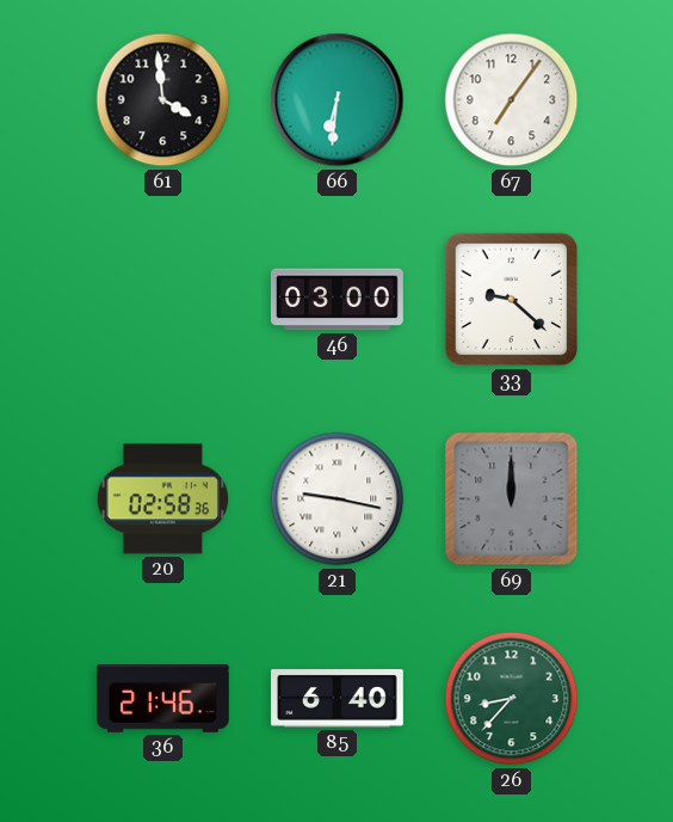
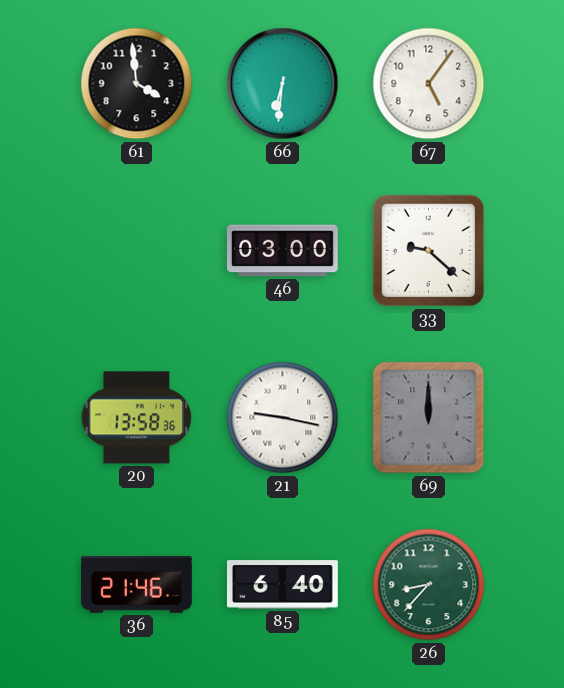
67: 7:06 -> 5:06 (429, 84)
20: 02:58 -> 13:58 (137, 418)
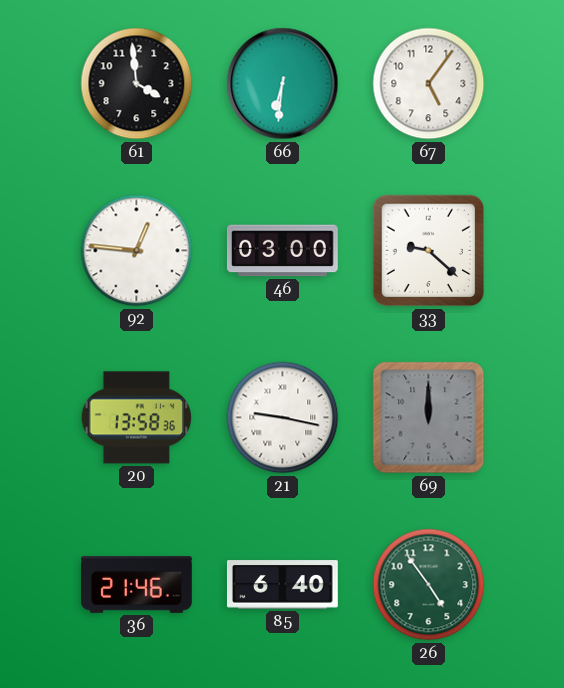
92: none -> 12:46 (137, 251)
26: 8:37 -> 4:54 (429, 585)
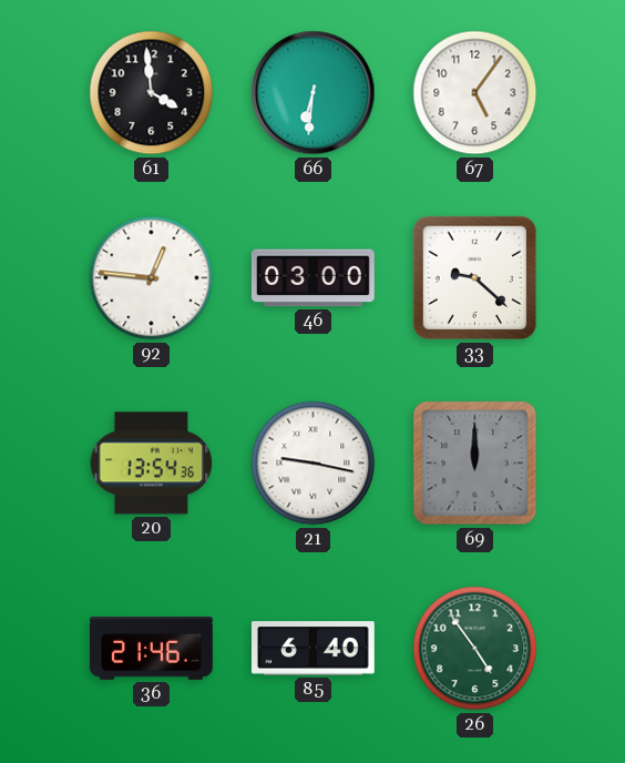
20: 13:58 -> 13:54 (152, 464)
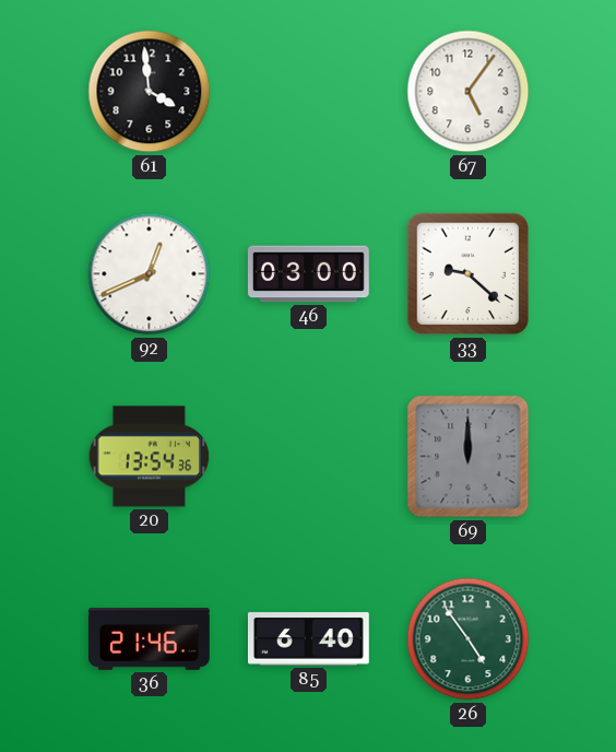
66: 6:31 -> none (314, 93)
92: 12:46 -> 12:41 (150, 274)
21: 9:17 -> none (314, 464)
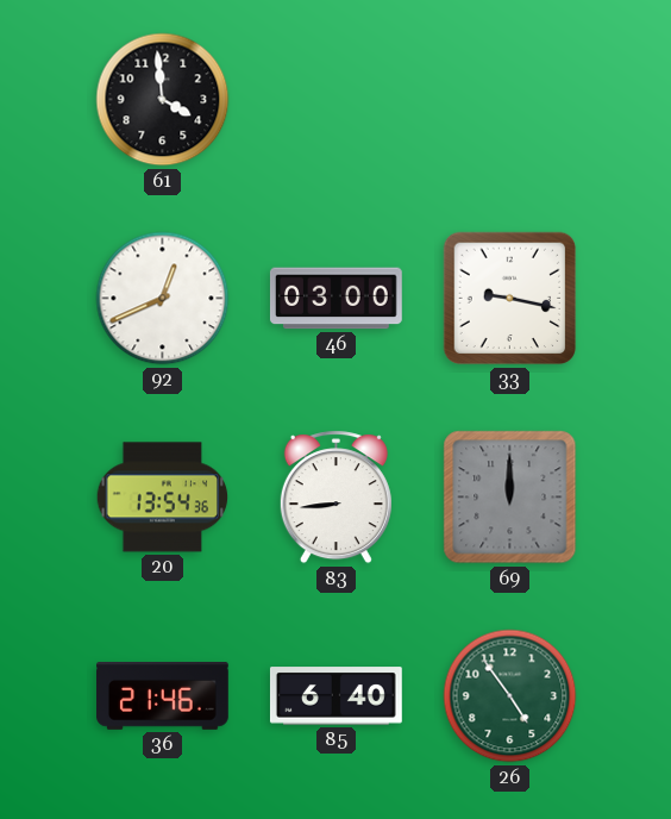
67: 5:06 -> none (469, 92)
33: 9:22 -> 9:17 (510, 299)
83: none -> 8:44 (335, 498)
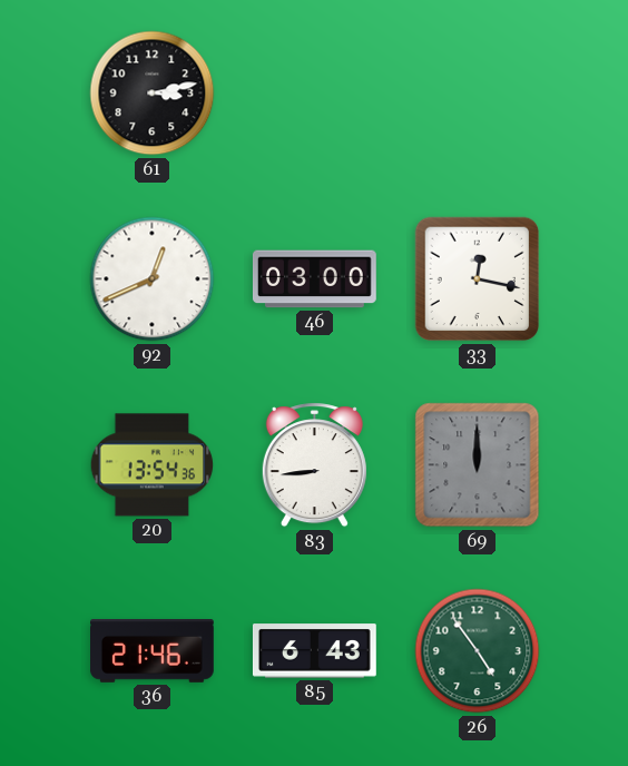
61: 3:59 -> 3:13 (153, 94)
33: 9:17 -> 12:17 (478, 279)
85: 6:40 -> 6:43 (314, 651)
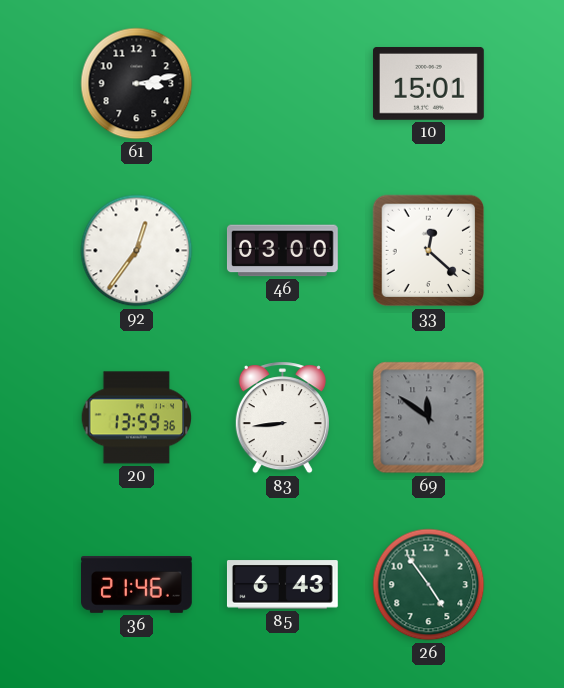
10: none -> 15:01 (428, 84)
92: 12:41 -> 12:36 (137, 251)
33: 12:17 -> 12:22 (429, 251)
20: 13:54 -> 13:59 (137, 418)
69: 12:00 -> 11:51 (429, 418)
